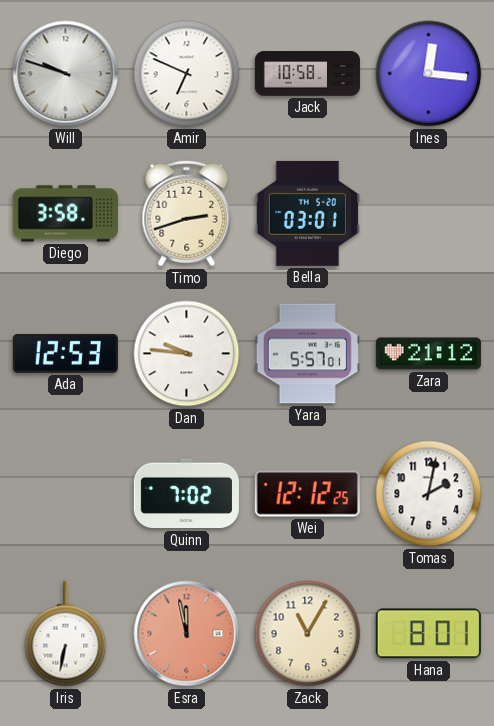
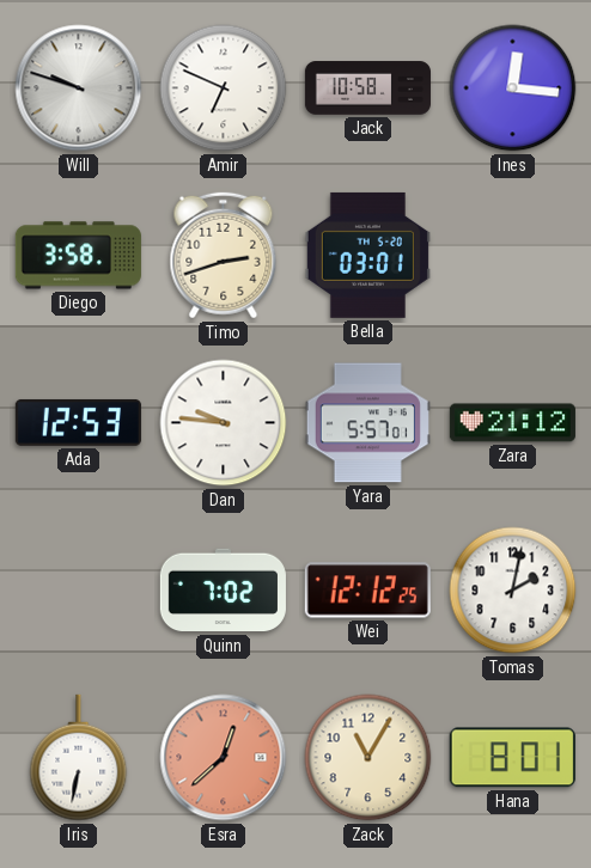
Esra: 11:58 -> 12:38 (224, 758)
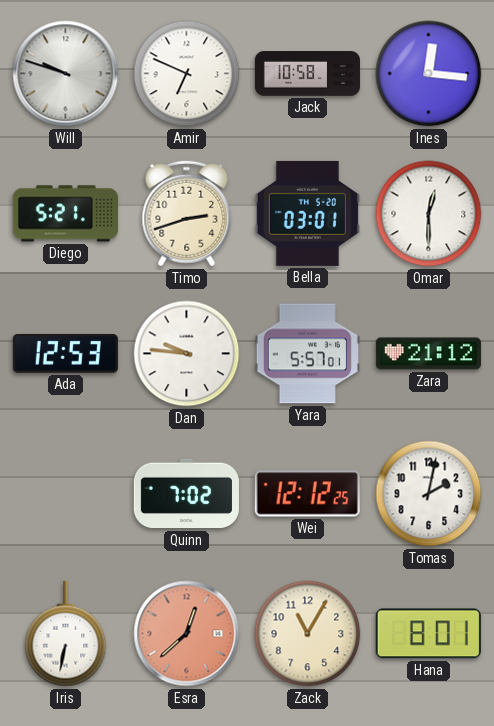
Diego: 3:58 -> 5:21 (65, 214)
Omar: none -> 12:30 (429, 214)
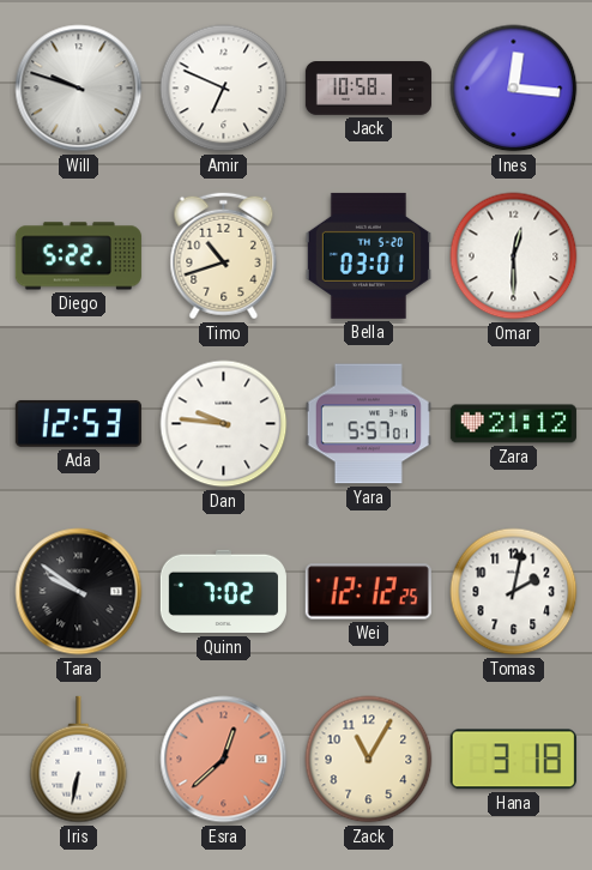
Diego: 5:21 -> 5:22 (78, 256)
Timo: 2:42 -> 10:42 (224, 256)
Tara: none -> 9:51 (79, 592)
Hana: 8:01 -> 3:18 (513, 760)
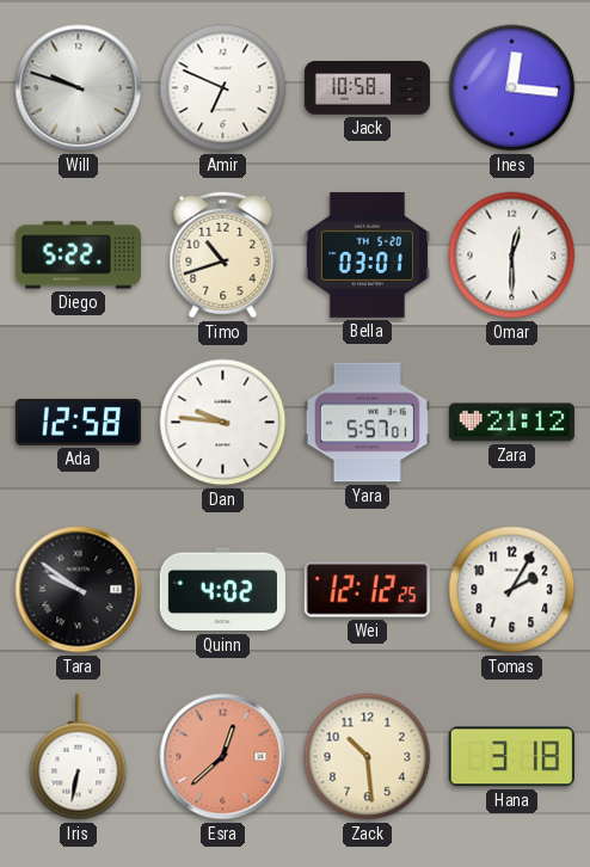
Ada: 12:53 -> 12:58 (78, 422)
Quinn: 7:02 -> 4:02 (222, 590)
Tomas: 2:02 -> 2:05 (512, 590)
Zack: 11:05 -> 10:29 (368, 757)
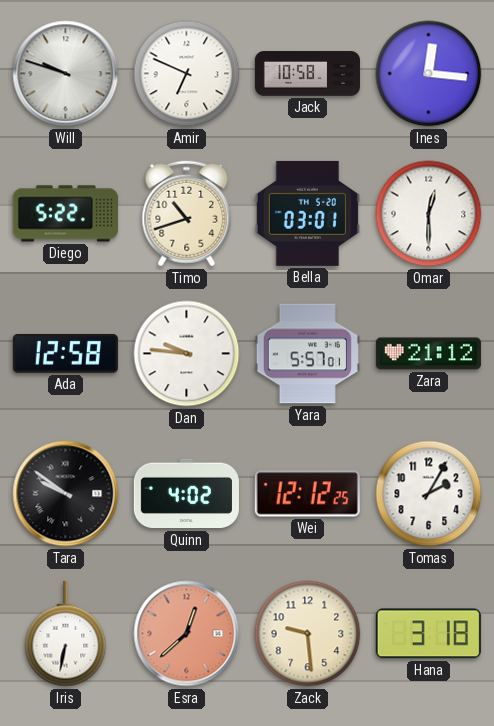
Zack: 10:29 -> 9:29 (308, 634)
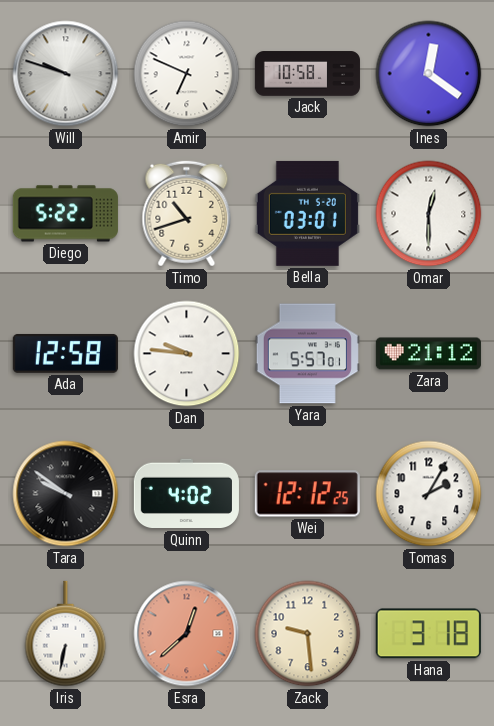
Ines: 12:16 -> 12:21 (429, 74)
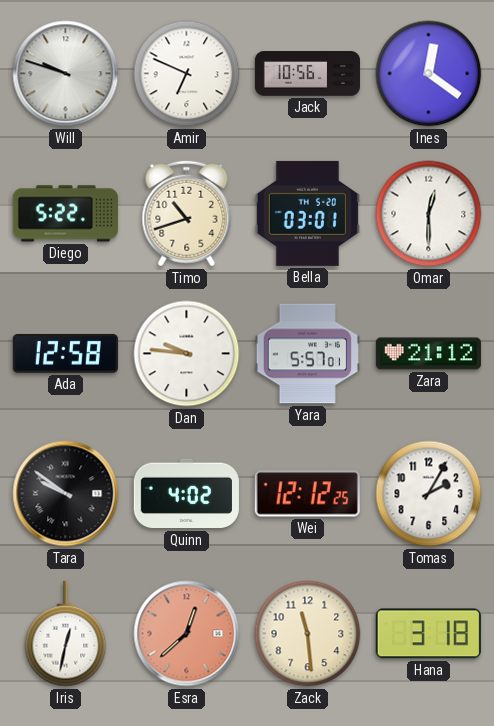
Jack: 10:58 -> 10:56 (307, 74)
Iris: 6:32 -> 12:32 (66, 634)
Zack: 9:29 -> 11:29 (308, 634)
